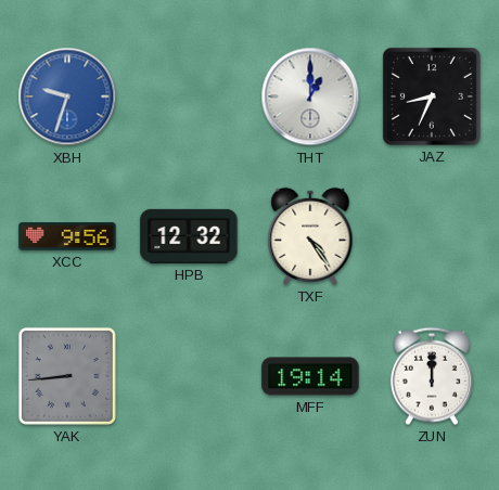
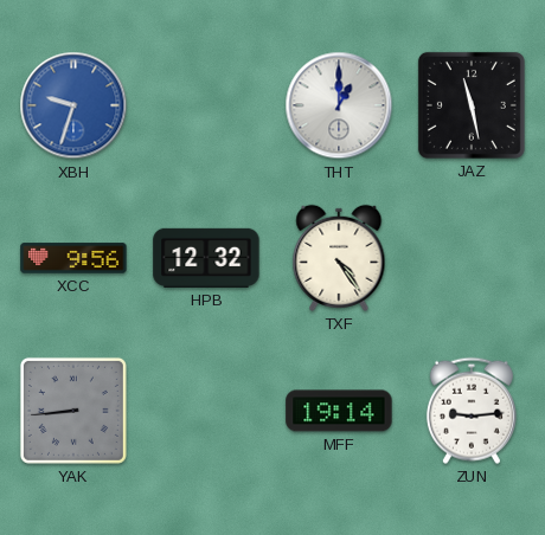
JAZ: 8:34 -> 11:28 (472, 105)
ZUN: 12:00 -> 9:14 (472, 411)
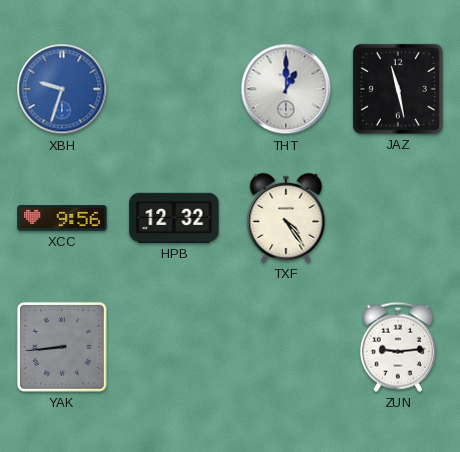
MFF: 19:14 -> none (339, 411)
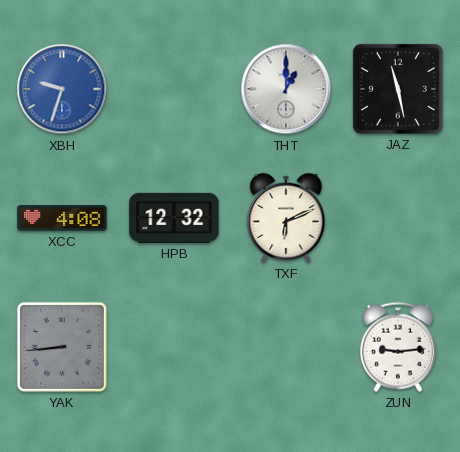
XCC: 9:56 -> 4:08 (62, 218)
TXF: 4:24 -> 6:11 (286, 218)
